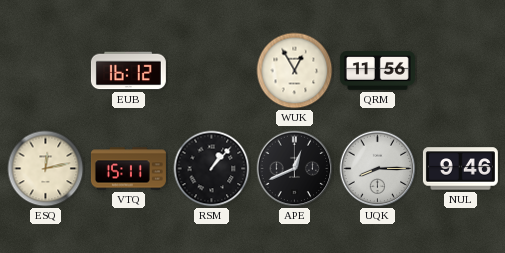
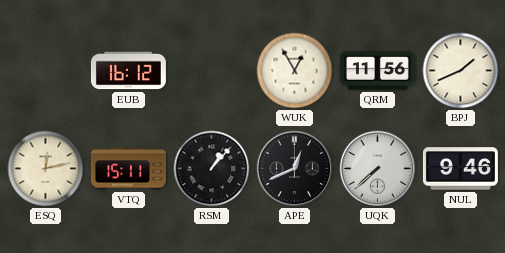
BPJ: none -> 1:41 (461, 71)
UQK: 8:15 -> 7:38 (378, 169)
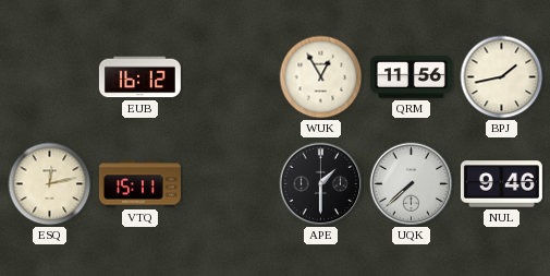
BPJ: 1:41 -> 1:43 (502, 77)
RSM: 1:07 -> none (212, 169)
APE: 12:41 -> 1:30 (321, 184)
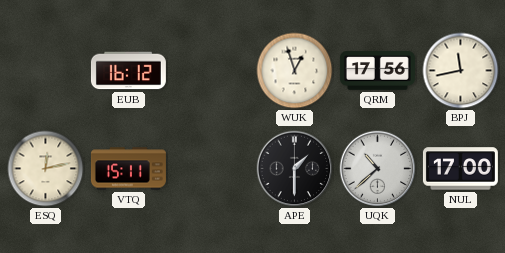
WUK: 12:55 -> 12:57 (295, 71)
QRM: 11:56 -> 17:56 (377, 71)
BPJ: 1:43 -> 11:43 (461, 71)
UQK: 7:38 -> 10:38 (378, 169)
NUL: 9:46 -> 17:00 (460, 169)
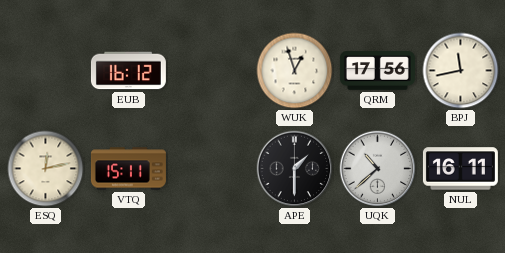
NUL: 17:00 -> 16:11 (460, 169)
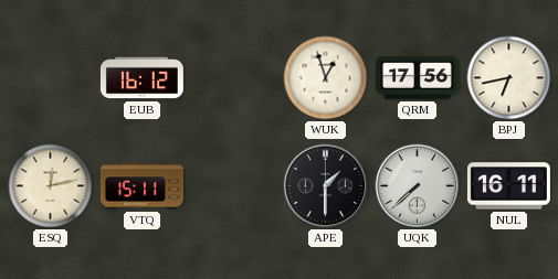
BPJ: 11:43 -> 6:43 (509, 78)
UQK: 10:38 -> 7:38 (418, 186)
